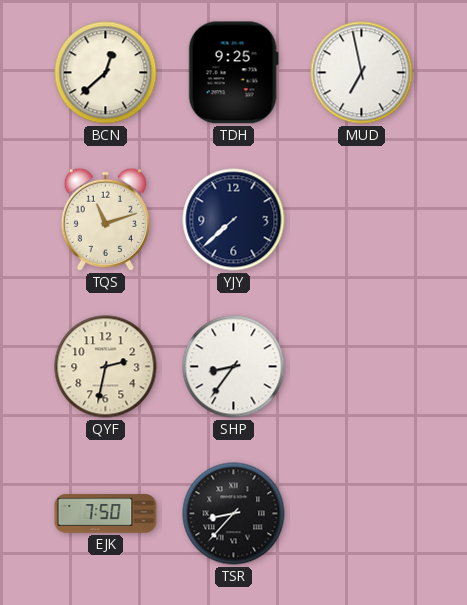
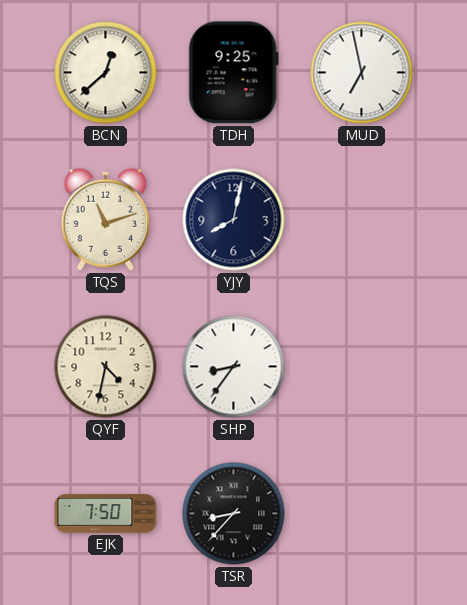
YJY: 7:38 -> 8:02 (234, 220)
QYF: 2:32 -> 4:32 (106, 367)
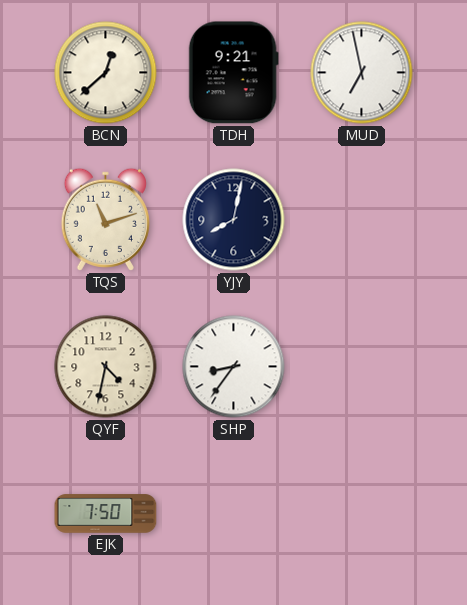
TDH: 9:25 -> 9:21 (233, 73)
TSR: 8:37 -> none (234, 514)
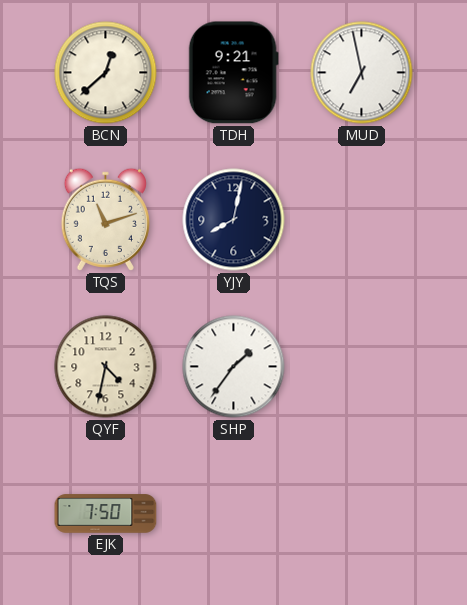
SHP: 8:36 -> 1:36 (234, 367)
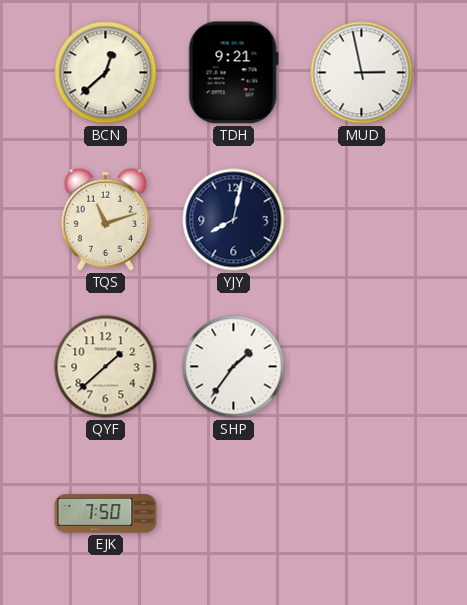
MUD: 6:58 -> 2:58 (362, 73)
QYF: 4:32 -> 1:38 (106, 367)
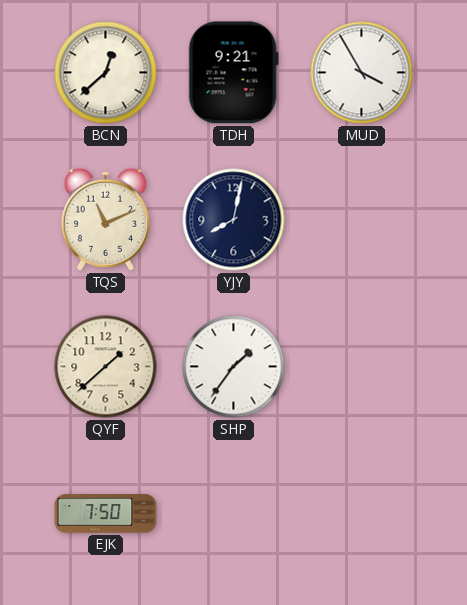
MUD: 2:58 -> 3:55 (362, 73)
TQS: 11:12 -> 11:11 (105, 219)
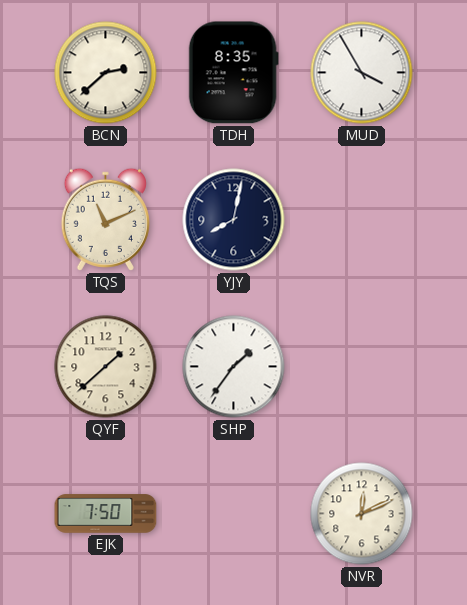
BCN: 12:38 -> 2:38 (106, 73)
TDH: 9:21 -> 8:35 (233, 73)
NVR: none -> 12:11 (362, 514)
